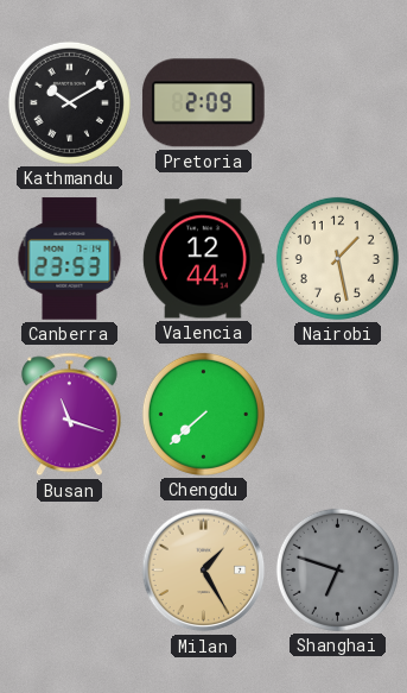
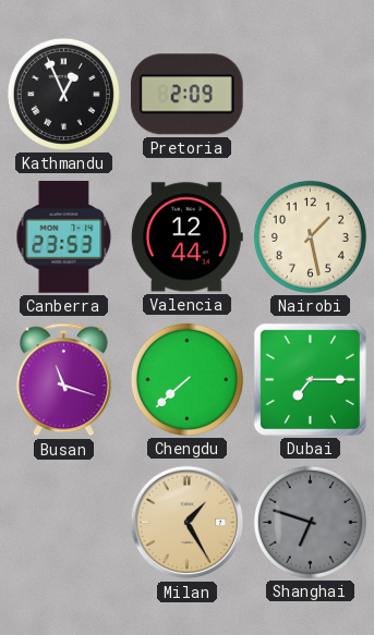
Kathmandu: 10:10 -> 12:56 (63, 94)
Dubai: none -> 7:15 (310, 379)
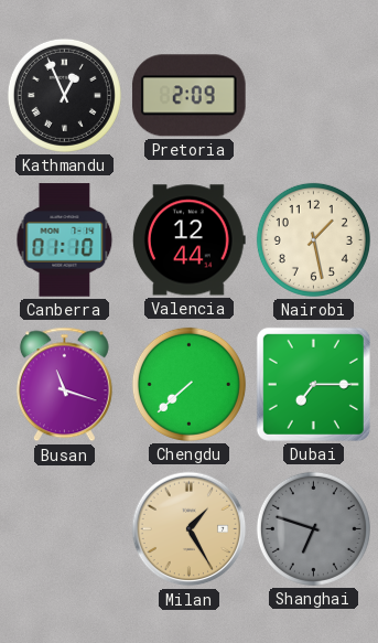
Canberra: 23:53 -> 01:10 (65, 240)
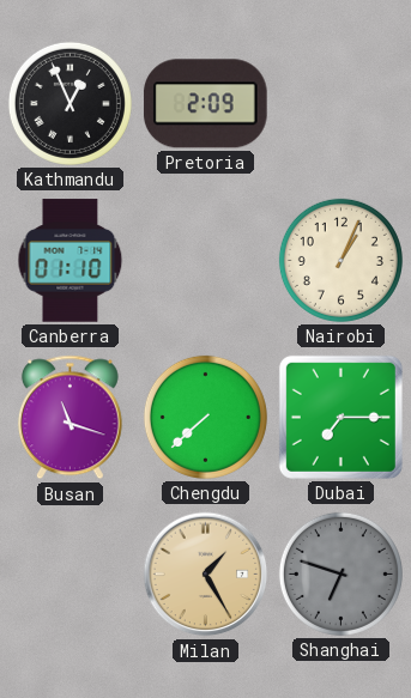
Valencia: 12:44 -> none (188, 240)
Nairobi: 1:28 -> 1:04 (340, 260)
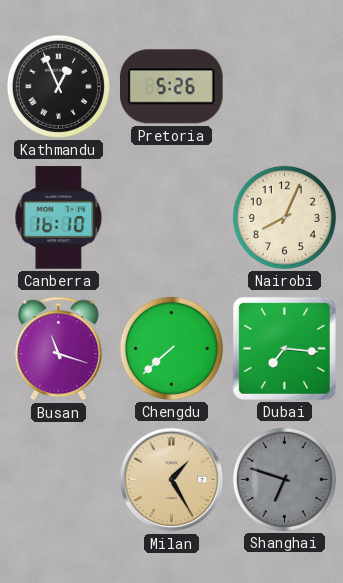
Pretoria: 2:09 -> 5:26 (172, 87)
Canberra: 01:10 -> 16:10 (59, 218)
Nairobi: 1:04 -> 8:04 (284, 217)
Dubai: 7:15 -> 7:16 (284, 348)
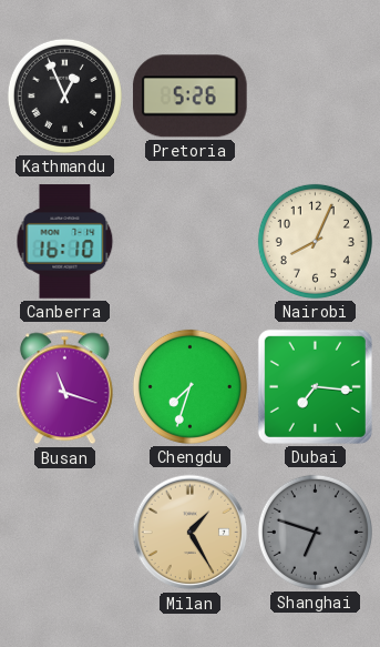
Chengdu: 7:38 -> 7:33 (189, 386)
